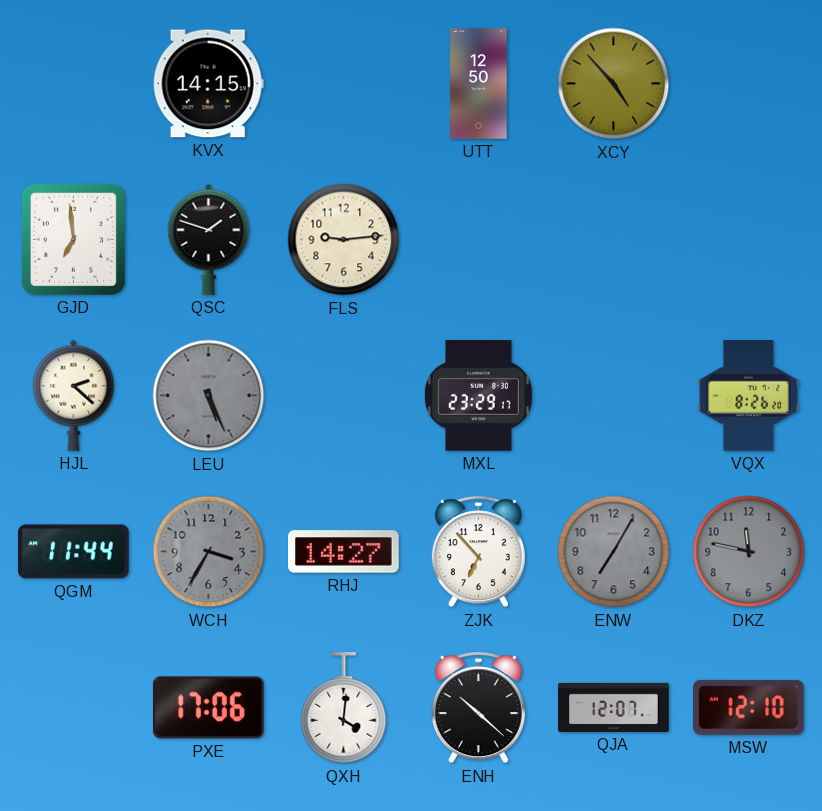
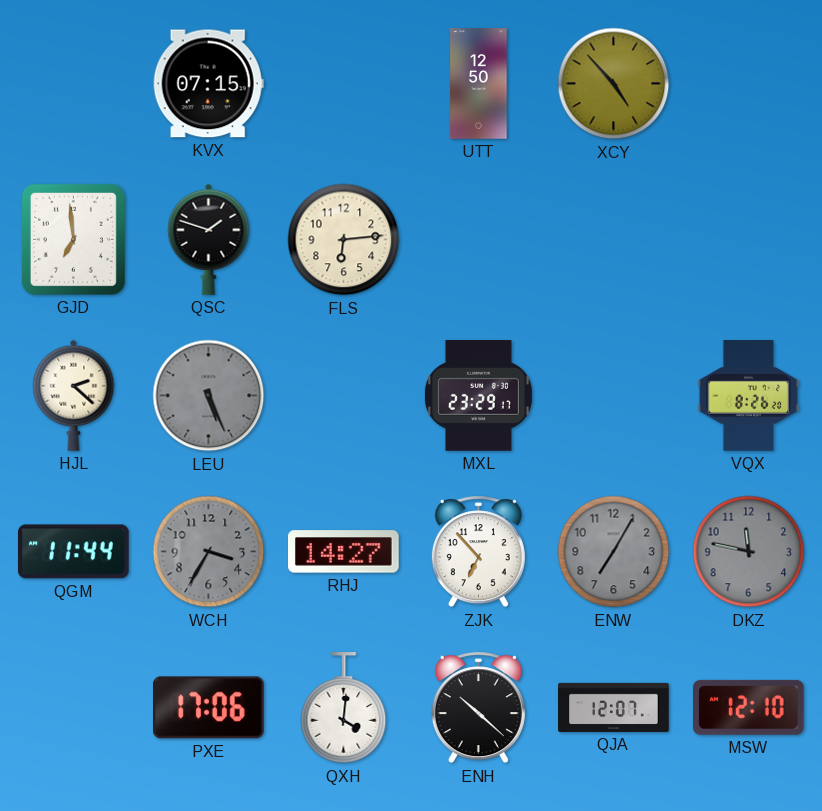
KVX: 14:15 -> 07:15 (208, 84)
FLS: 9:14 -> 6:14 (344, 240)
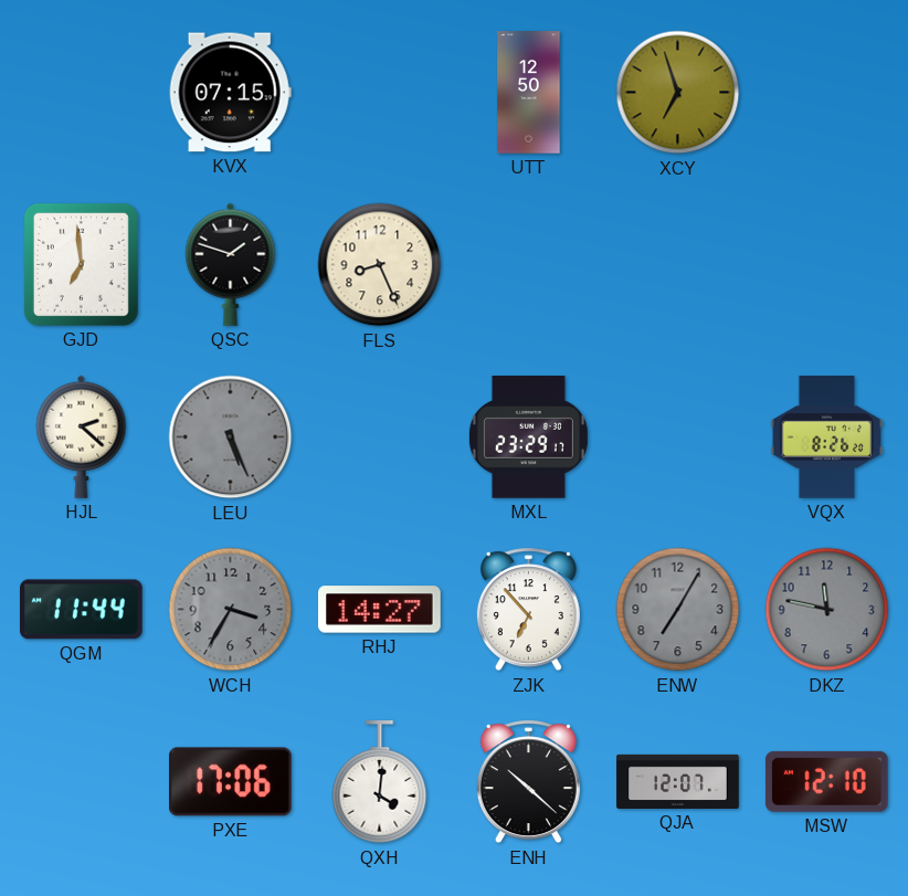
XCY: 4:53 -> 6:57 (678, 93)
FLS: 6:14 -> 8:26 (380, 265)
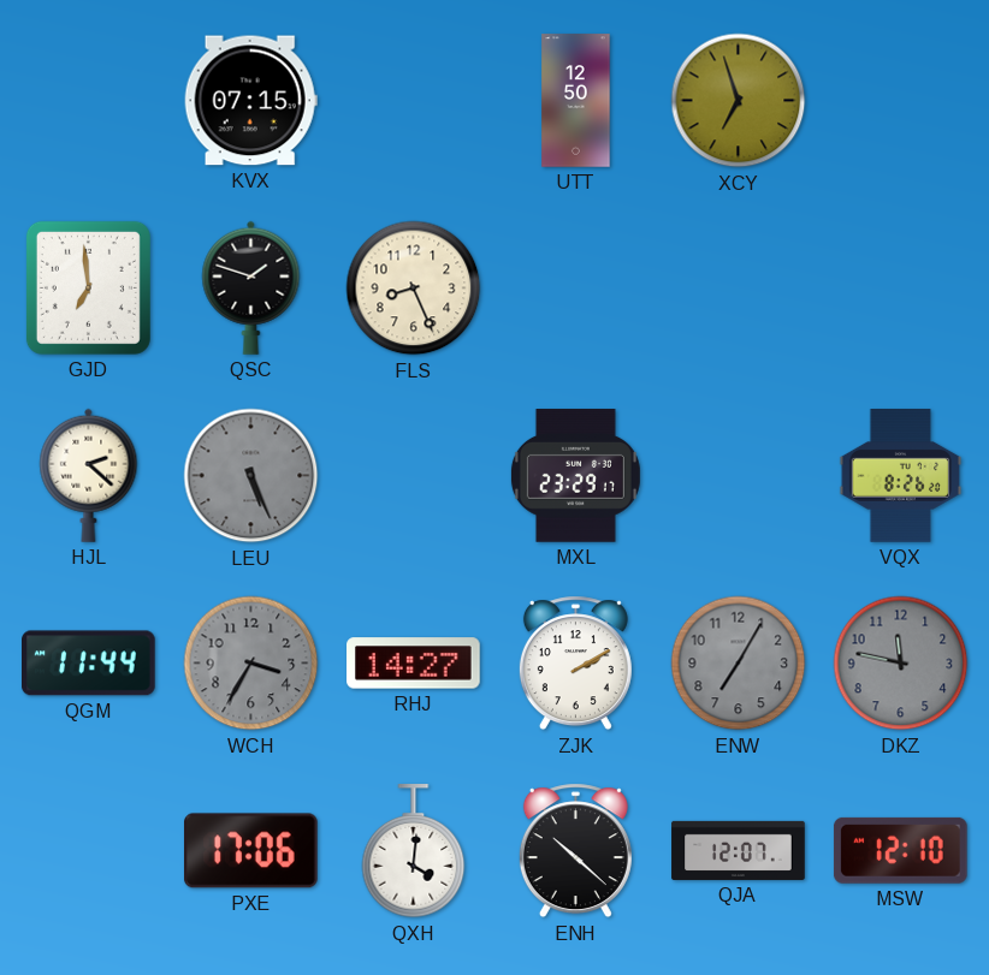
ZJK: 6:53 -> 2:10 (575, 664)
